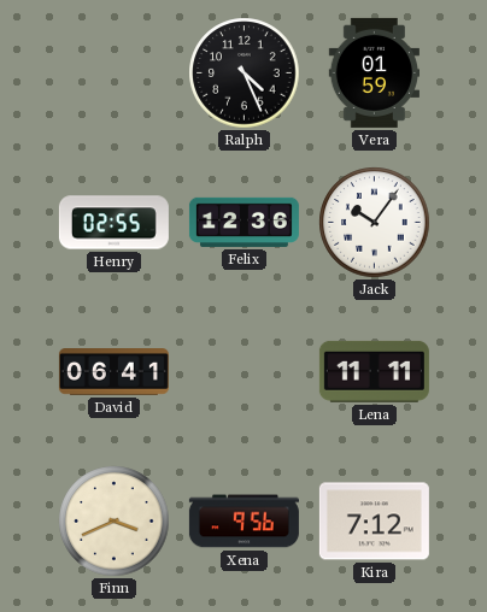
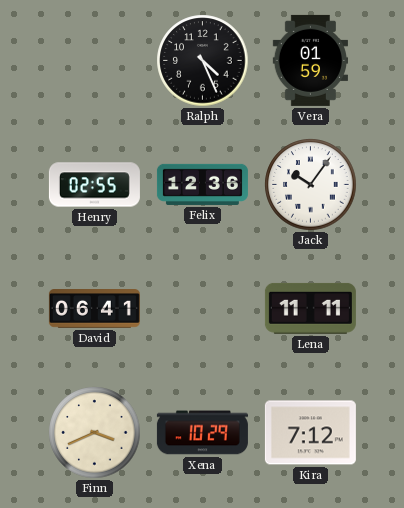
Xena: 9:56 -> 10:29 (202, 433)
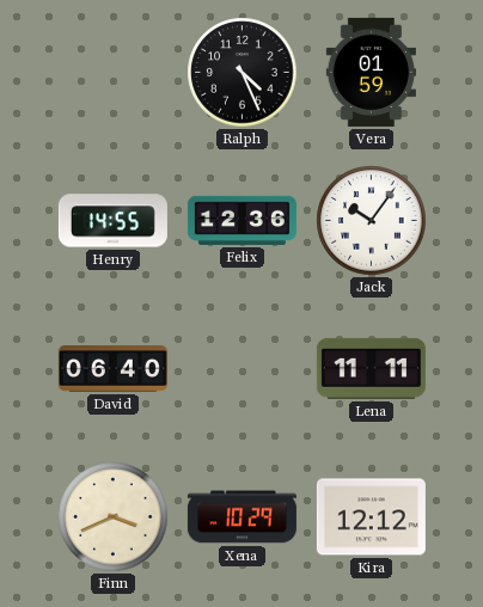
Henry: 02:55 -> 14:55 (112, 221)
David: 06:41 -> 06:40 (112, 369)
Kira: 7:12 -> 12:12 (371, 517)
